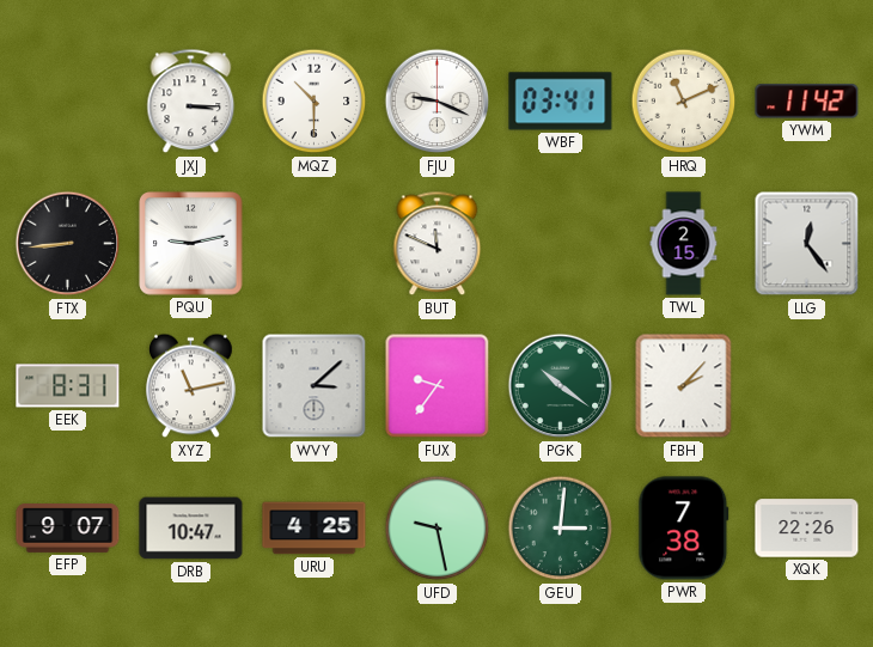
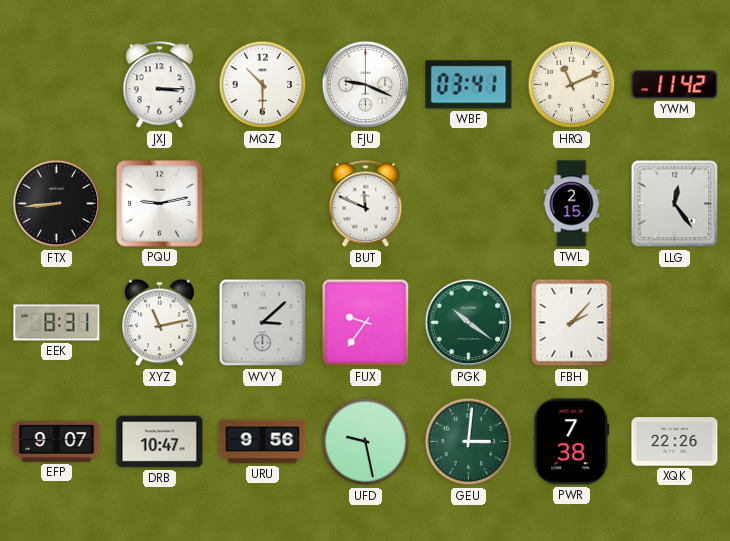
URU: 4:25 -> 9:56 (263, 442)
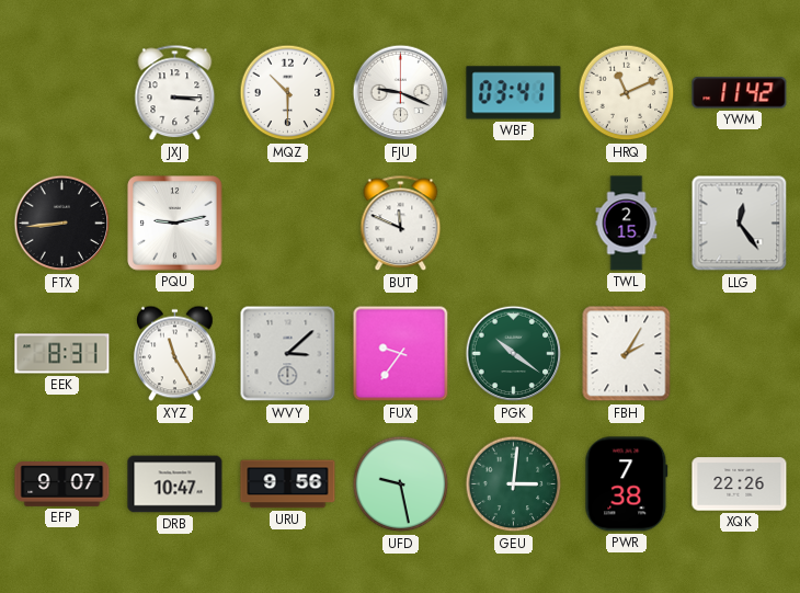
XYZ: 11:13 -> 11:25 (175, 354)
FBH: 2:07 -> 2:05 (627, 354)
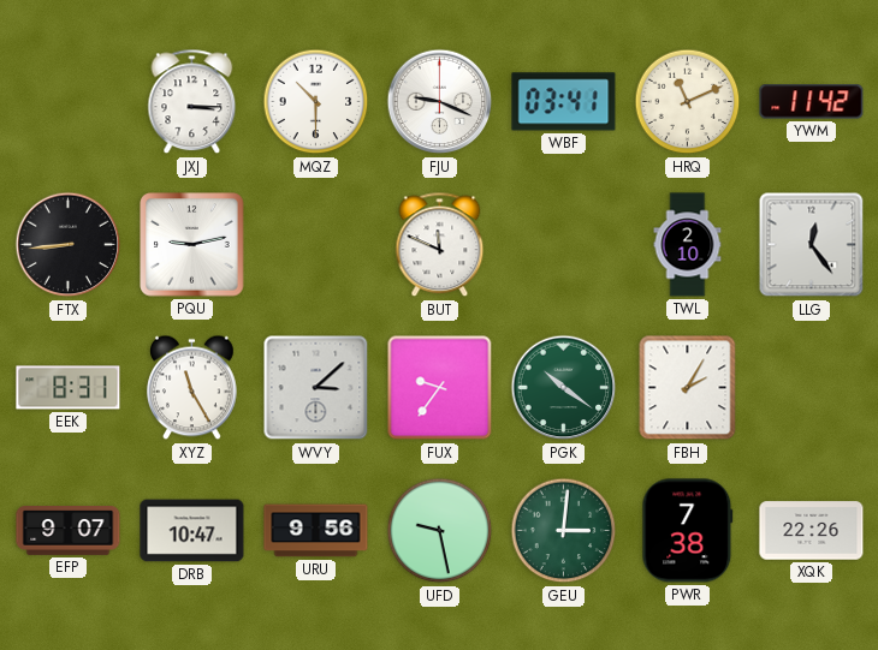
TWL: 2:15 -> 2:10 (688, 245)
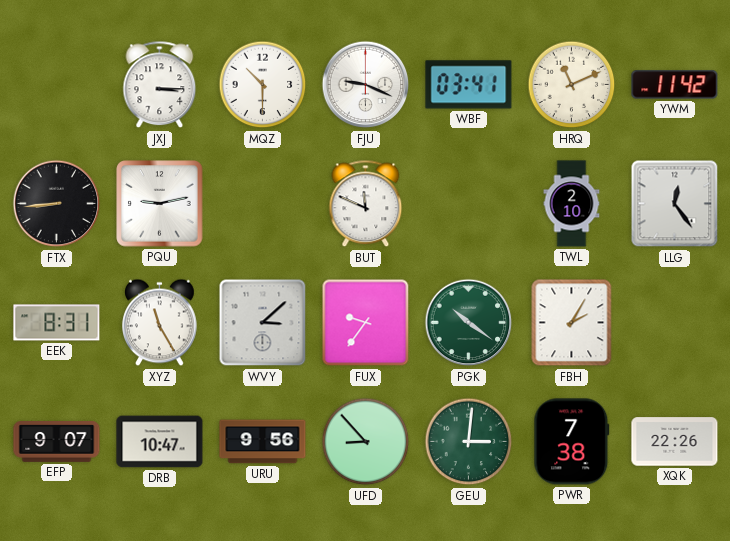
UFD: 9:28 -> 8:53 (366, 442)
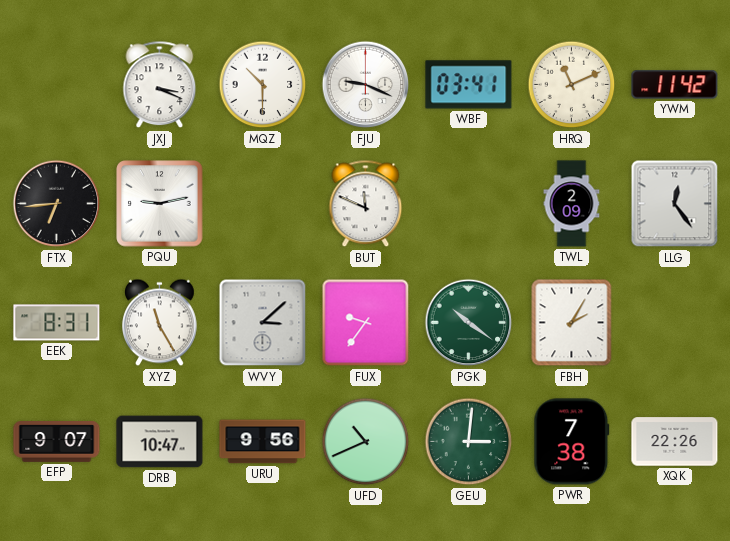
JXJ: 3:15 -> 3:19 (160, 85)
FTX: 8:44 -> 6:44 (57, 204)
TWL: 2:10 -> 2:09 (572, 204)
UFD: 8:53 -> 10:41 (366, 442)
